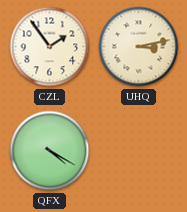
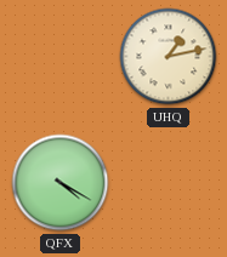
CZL: 1:54 -> none (50, 47)
UHQ: 3:13 -> 1:13 (169, 57)
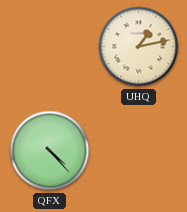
QFX: 4:20 -> 4:23 (50, 151)
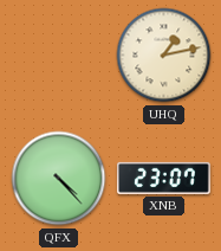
XNB: none -> 23:07 (164, 178)
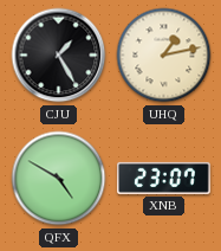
CJU: none -> 1:25 (59, 56)
QFX: 4:23 -> 4:50 (59, 179)
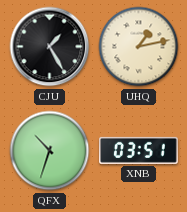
QFX: 4:50 -> 10:33 (50, 151)
XNB: 23:07 -> 03:51 (139, 150)
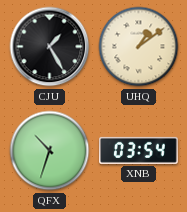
UHQ: 1:13 -> 1:09 (139, 47)
XNB: 03:51 -> 03:54 (139, 150)
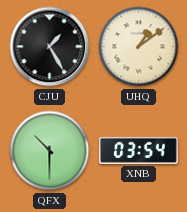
QFX: 10:33 -> 10:30 (50, 151)
